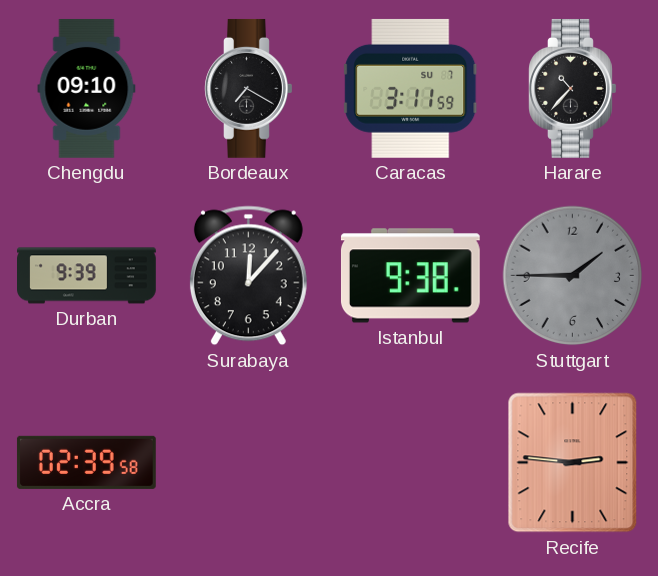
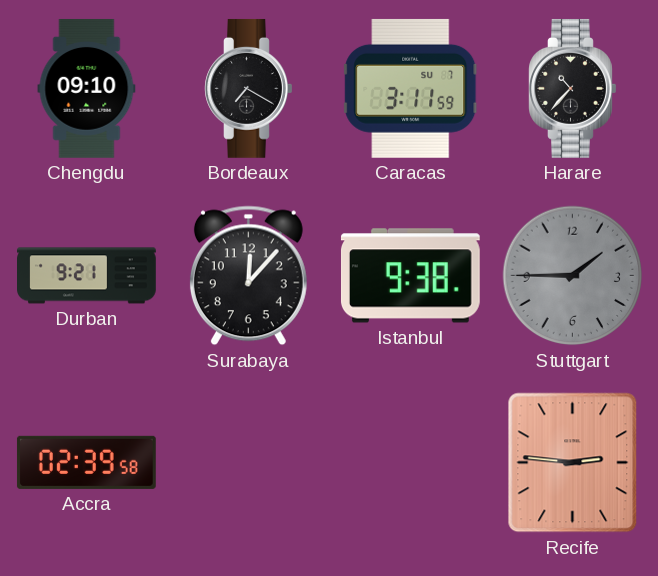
Durban: 9:39 -> 9:21 (87, 276)
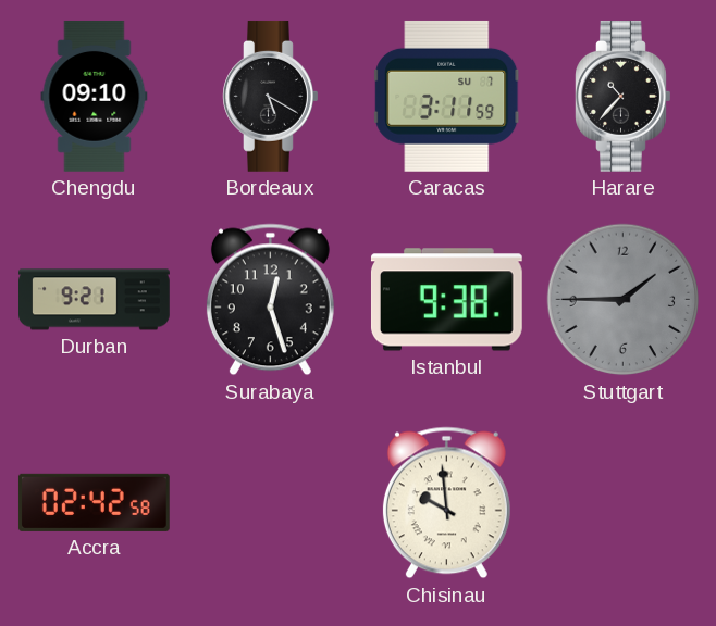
Bordeaux: 7:20 -> 5:20 (271, 96)
Surabaya: 12:07 -> 12:27 (270, 300)
Accra: 02:39 -> 02:42 (94, 502)
Chisinau: none -> 9:59 (446, 503)
Recife: 2:46 -> none (573, 463)
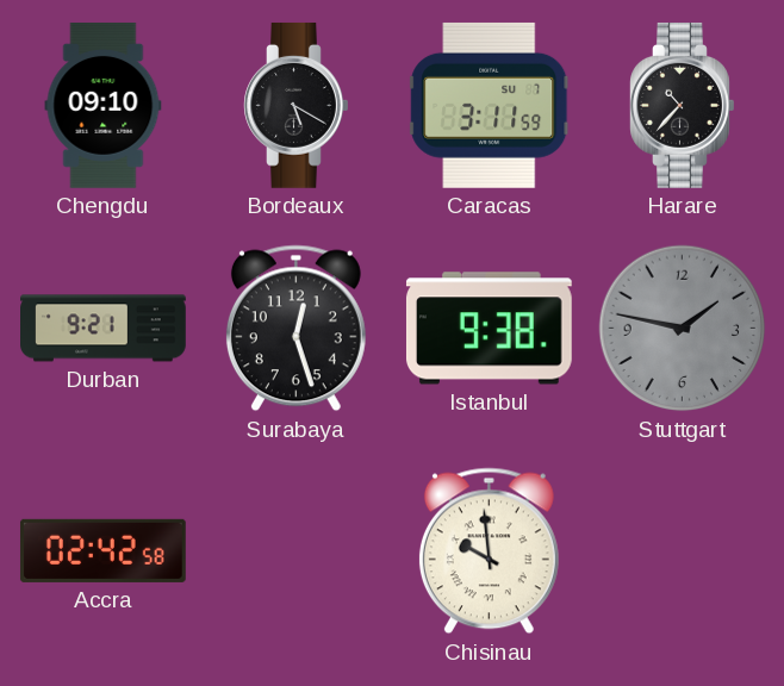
Stuttgart: 1:45 -> 1:47 (683, 329)
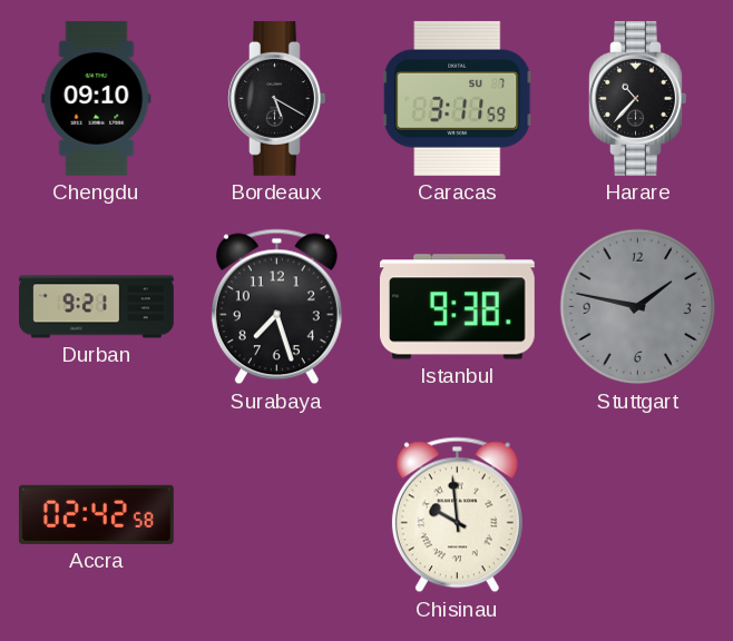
Surabaya: 12:27 -> 7:27 (276, 307)
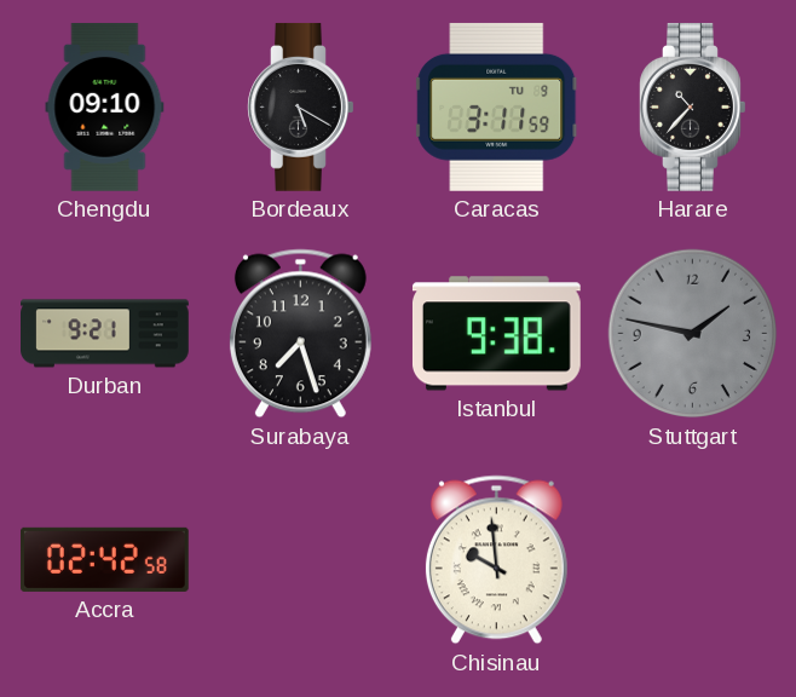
Caracas date: SU 7 -> TU 9 (497, 106)
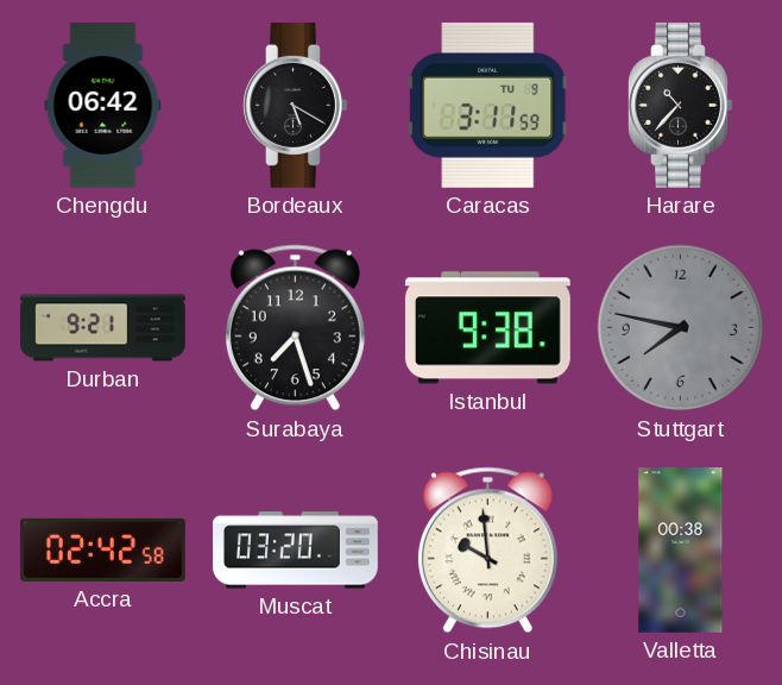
Chengdu: 09:10 -> 06:42 (103, 105)
Stuttgart: 1:47 -> 7:47 (681, 328)
Muscat: none -> 03:20 (296, 551)
Valletta: none -> 00:38 (681, 551)
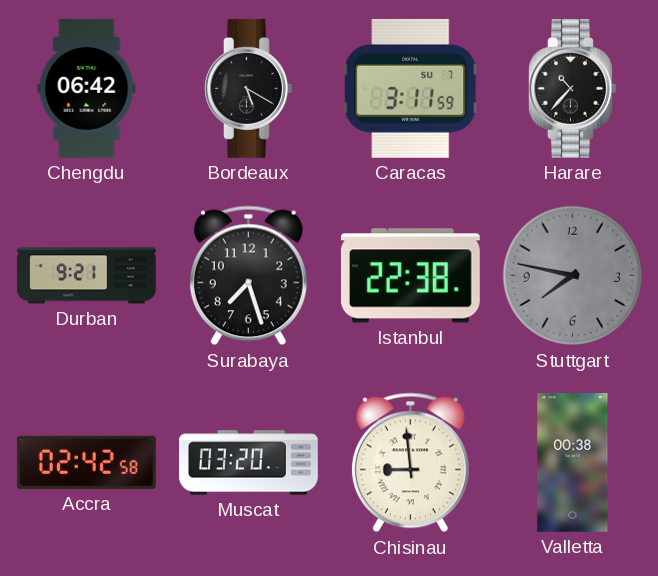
Caracas date: TU 9 -> SU 7 (411, 88)
Istanbul: 9:38 -> 22:38 (410, 276)
Chisinau: 9:59 -> 8:59 (410, 463)
